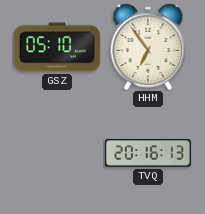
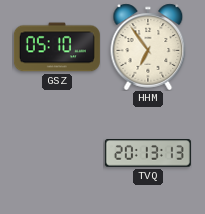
TVQ: 20:16 -> 20:13 (148, 153)
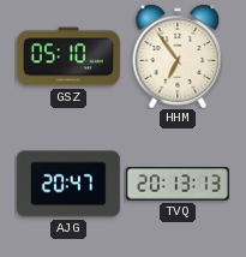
AJG: none -> 20:47 (68, 184)
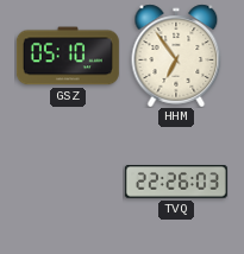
AJG: 20:47 -> none (68, 184)
TVQ: 20:13 -> 22:26 (176, 182)
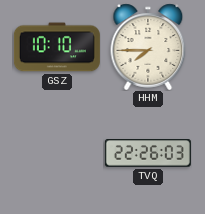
GSZ: 05:10 -> 10:10 (57, 47)
HHM: 6:54 -> 7:45 (148, 47)
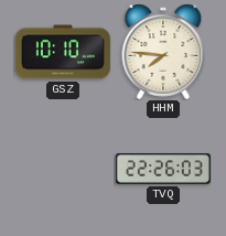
HHM: 7:45 -> 7:46 (163, 52)
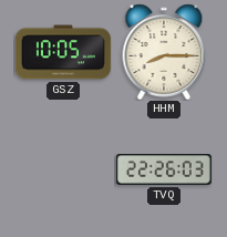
GSZ: 10:10 -> 10:05 (63, 52)
HHM: 7:46 -> 8:15 (164, 52)
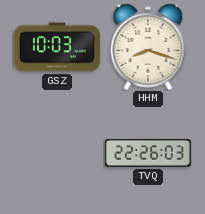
GSZ: 10:05 -> 10:03 (57, 47)
HHM: 8:15 -> 8:18 (148, 47)
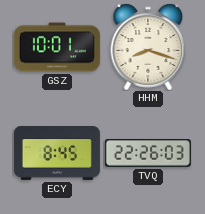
GSZ: 10:03 -> 10:01 (57, 47)
ECY: none -> 8:45 (57, 154)
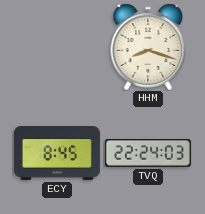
GSZ: 10:01 -> none (57, 47)
TVQ: 22:26 -> 22:24 (148, 153)
